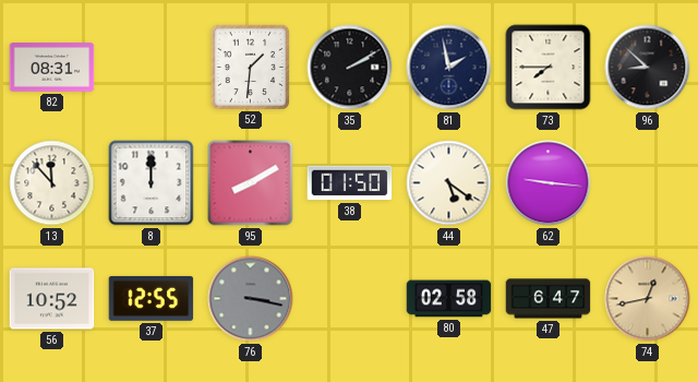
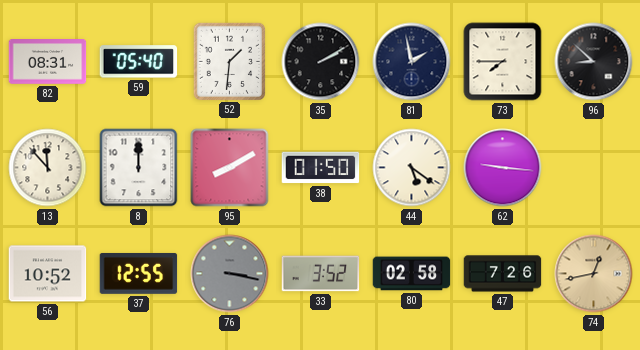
59: none -> 05:40 (139, 62)
33: none -> 3:52 (321, 274)
47: 6:47 -> 7:26 (503, 274)
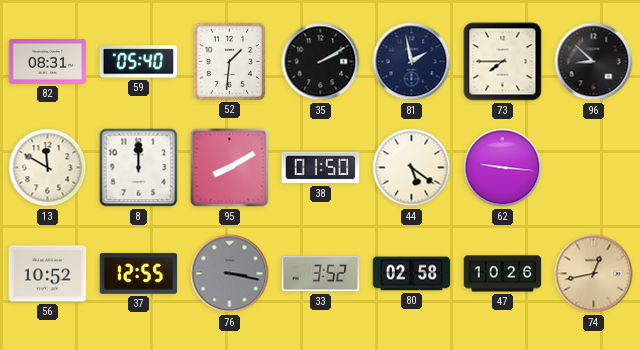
13: 11:53 -> 11:50 (48, 168)
47: 7:26 -> 10:26 (503, 274)
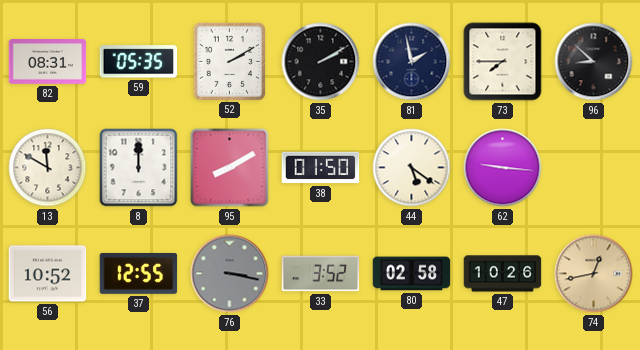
59: 05:40 -> 05:35 (139, 62)
52: 1:31 -> 2:10 (229, 61)
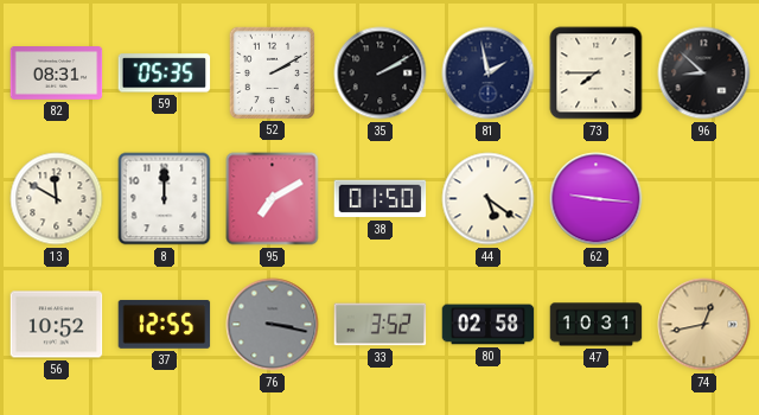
95: 8:10 -> 7:10 (273, 199)
47: 10:26 -> 10:31 (597, 325)
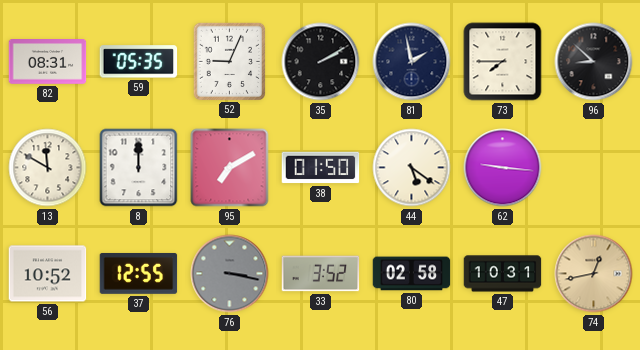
52: 2:10 -> 9:04 (229, 61)
